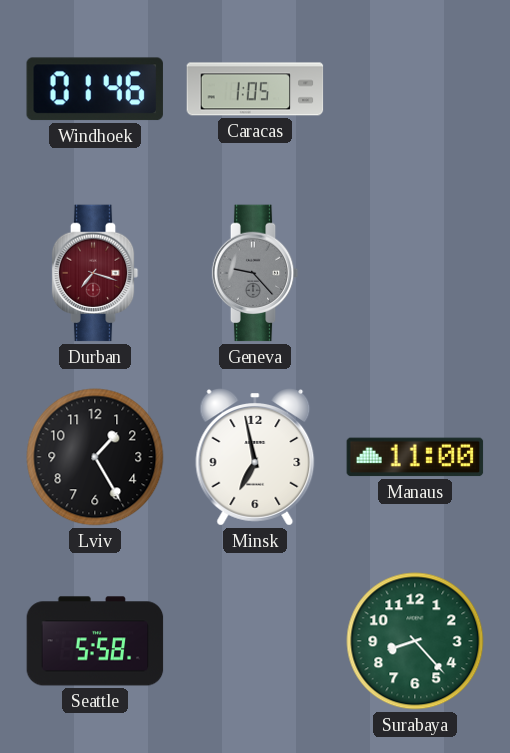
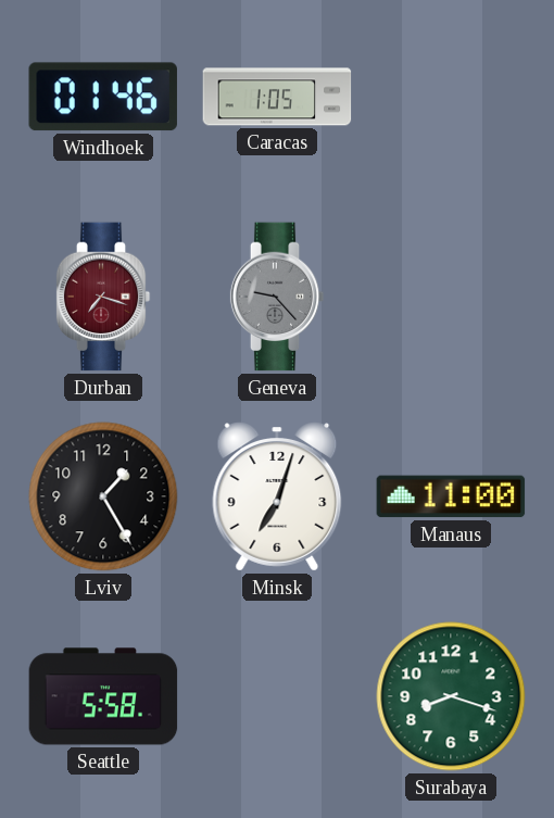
Minsk: 6:58 -> 7:03 (277, 496)
Surabaya: 8:23 -> 8:18 (451, 696)
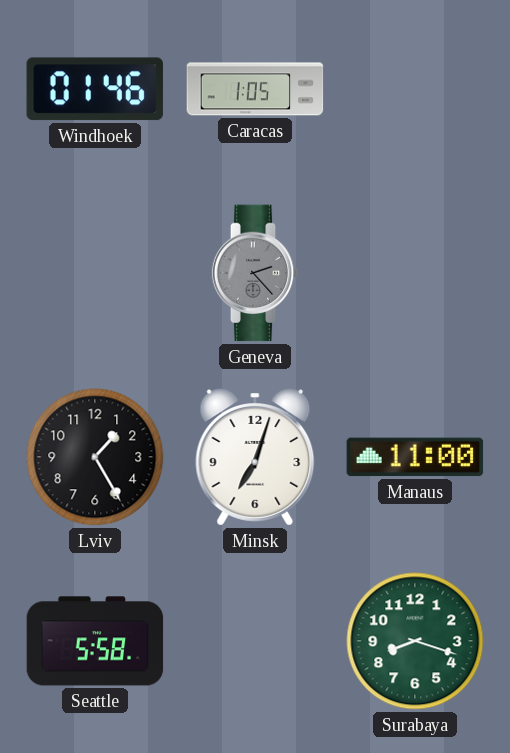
Durban: 7:18 -> none (103, 297)
Geneva: 9:23 -> 2:23 (255, 273)
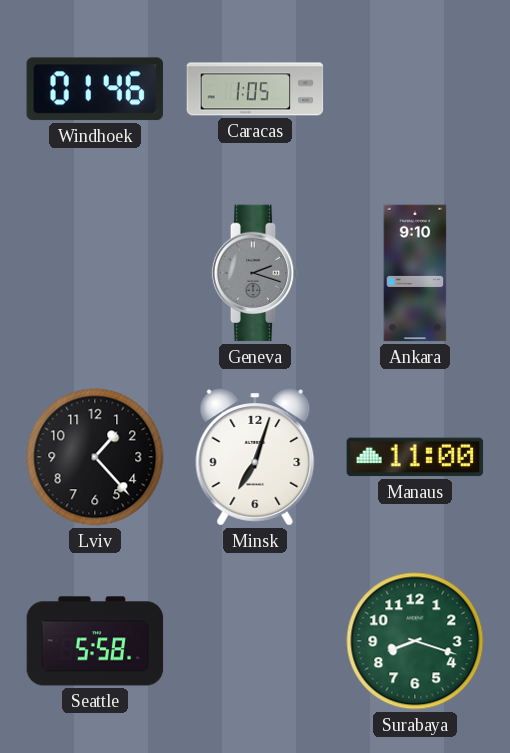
Geneva: 2:23 -> 2:18 (255, 273)
Ankara: none -> 9:10 (415, 273)
Lviv: 1:25 -> 1:23 (95, 457)
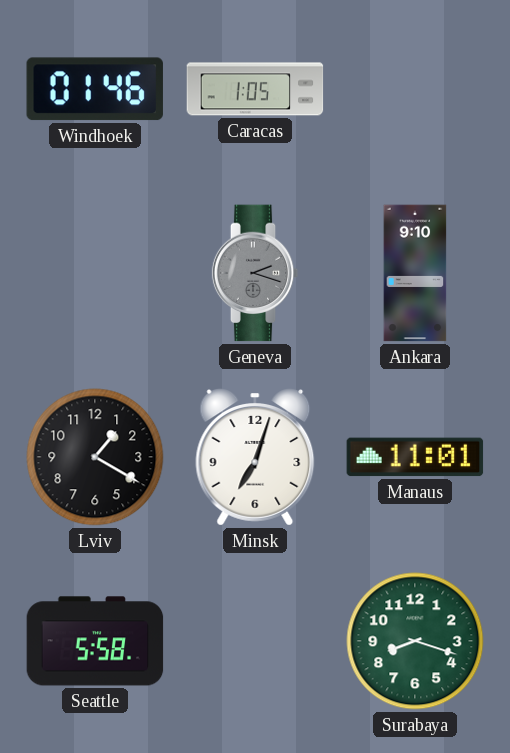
Lviv: 1:23 -> 1:20 (95, 457)
Manaus: 11:00 -> 11:01 (415, 457)
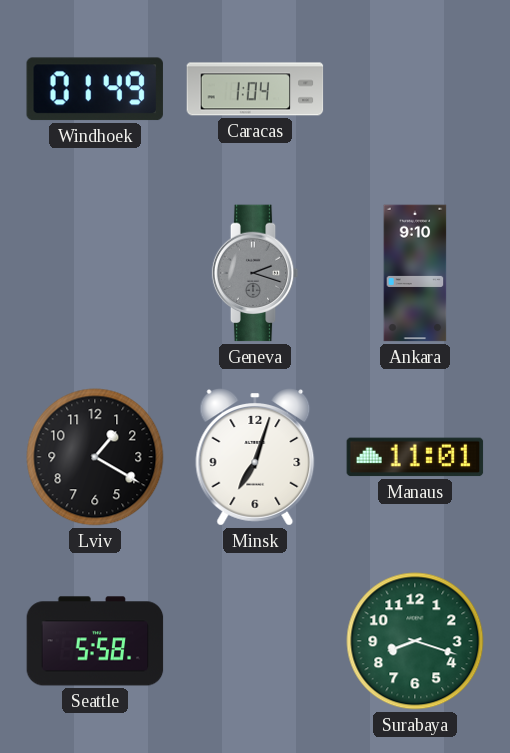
Windhoek: 01:46 -> 01:49 (95, 89)
Caracas: 1:05 -> 1:04 (255, 89)
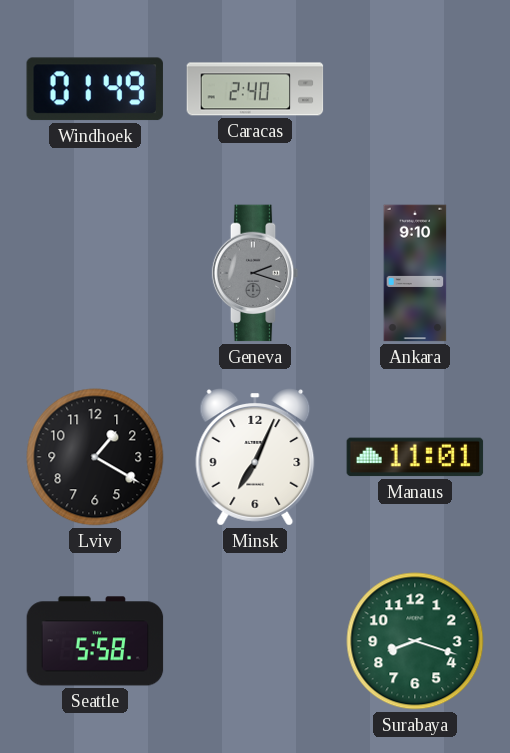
Caracas: 1:04 -> 2:40 (255, 89)
Minsk: 7:03 -> 7:04 (255, 457)
